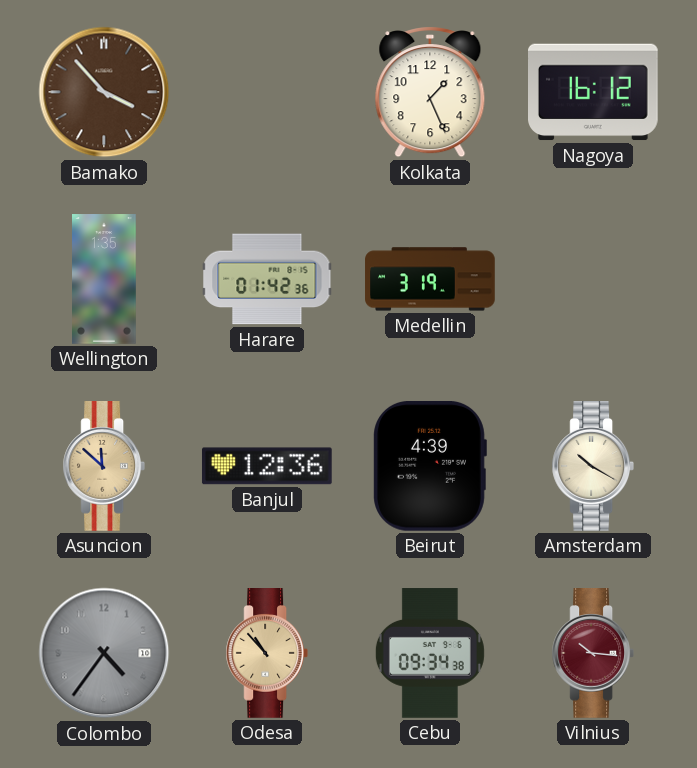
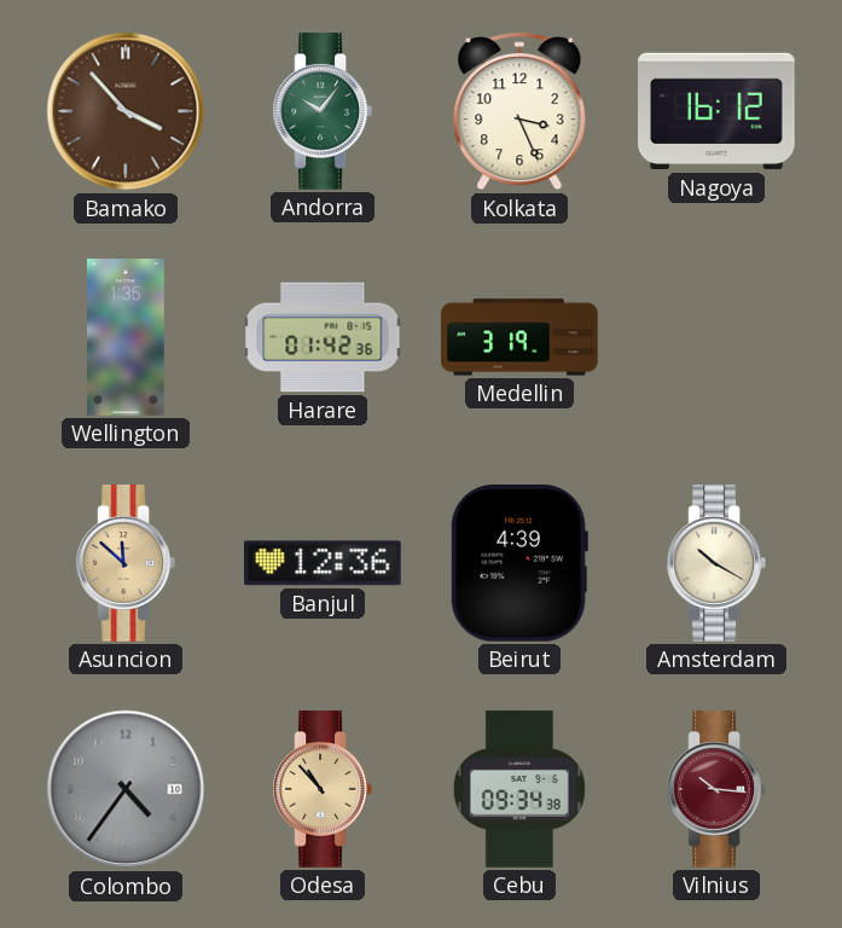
Andorra: none -> 10:06 (321, 112)
Kolkata: 1:26 -> 3:26 (519, 111)
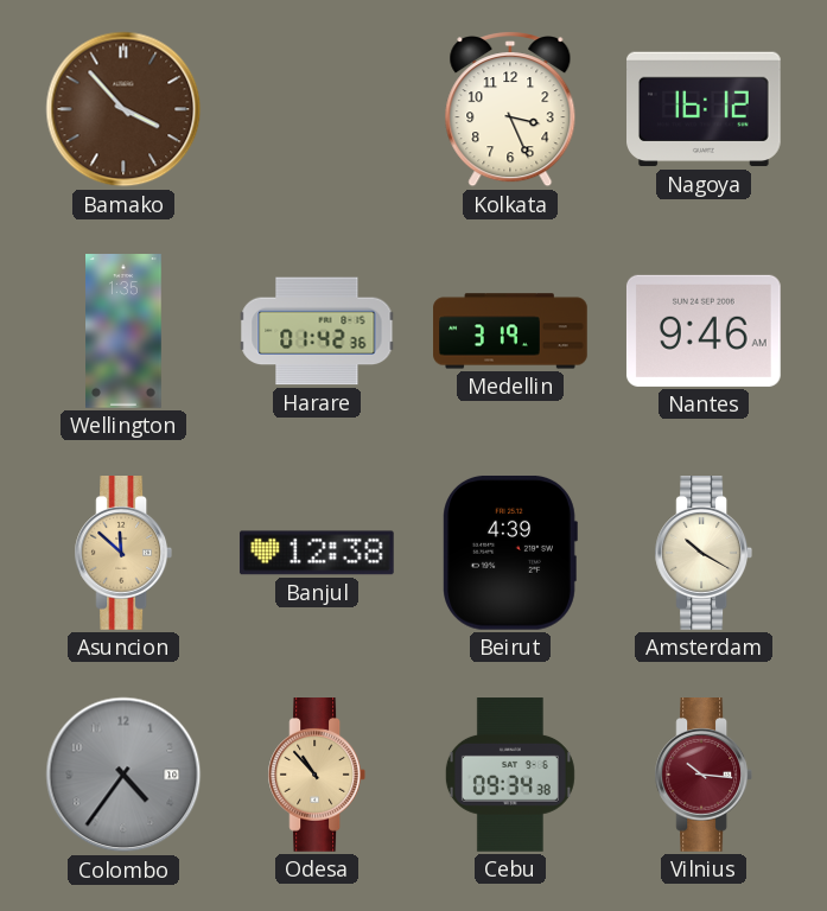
Andorra: 10:06 -> none (321, 112)
Nantes: none -> 9:46 (704, 331)
Banjul: 12:36 -> 12:38 (317, 553)
